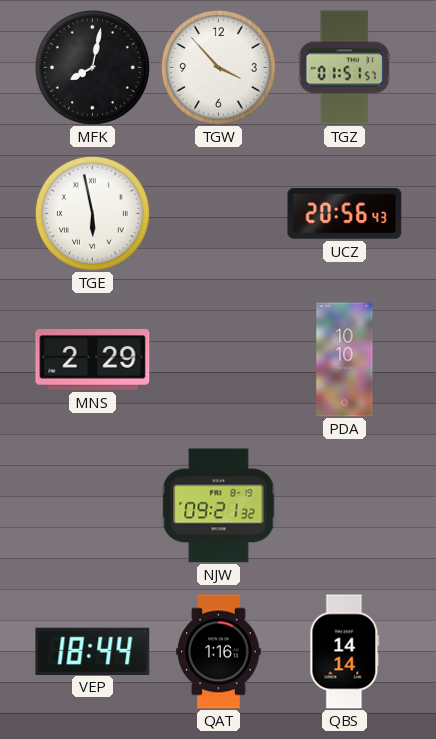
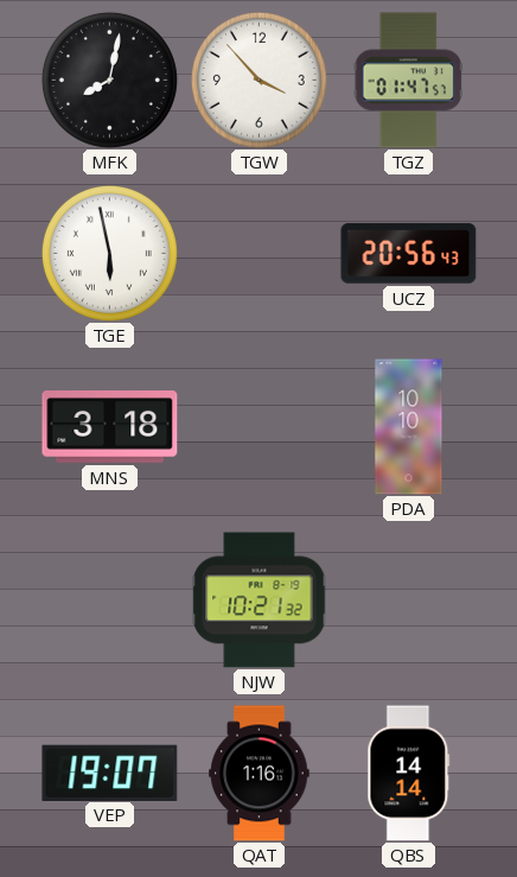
TGZ: 01:51 -> 01:47 (408, 81)
MNS: 2:29 -> 3:18 (110, 427)
NJW: 09:21 -> 10:21 (260, 600)
VEP: 18:44 -> 19:07 (110, 773)
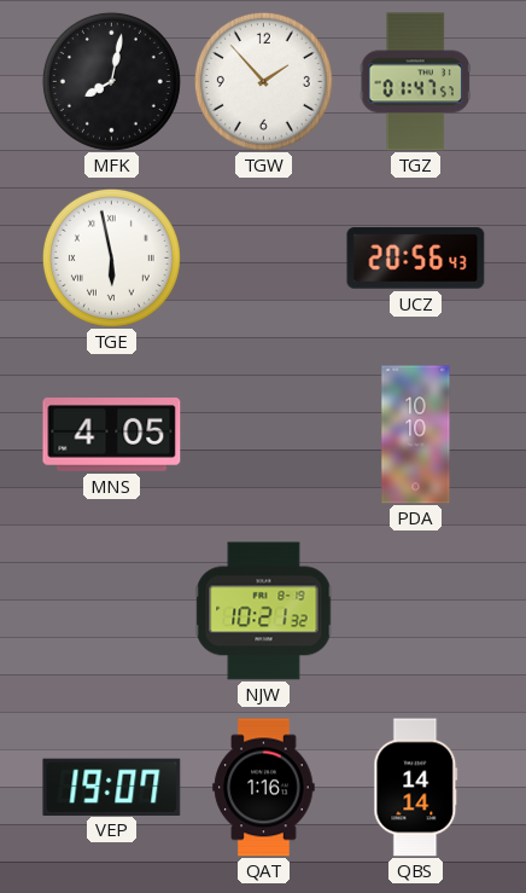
TGW: 3:53 -> 1:53 (263, 81)
MNS: 3:18 -> 4:05 (112, 435)
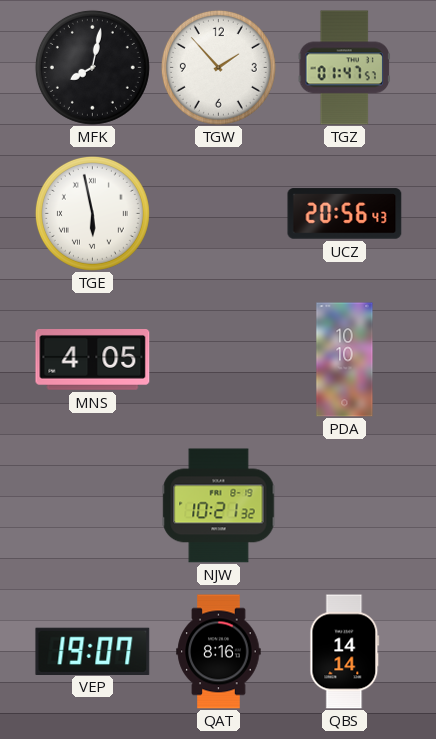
QAT: 1:16 -> 8:16 (219, 652)
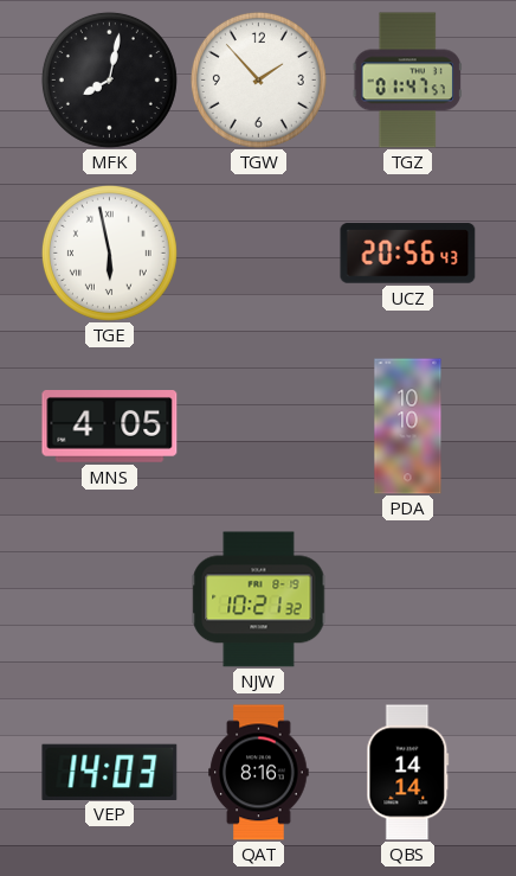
VEP: 19:07 -> 14:03 (110, 772)
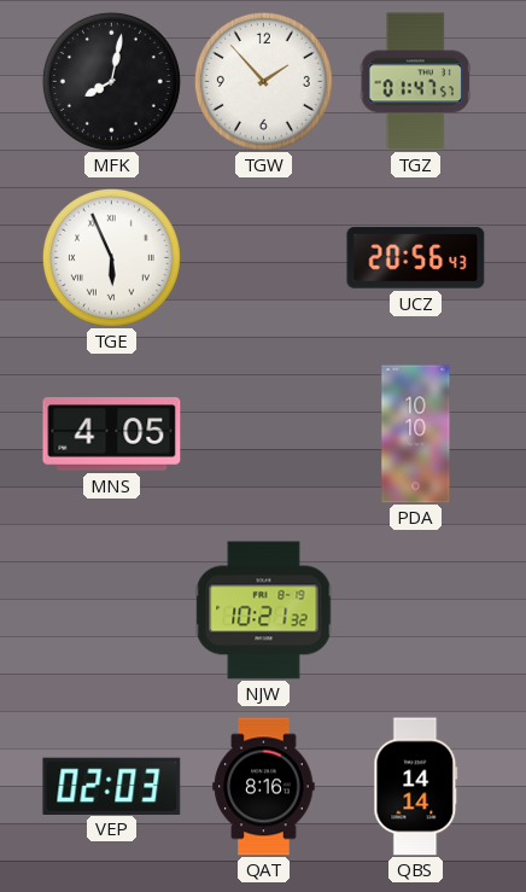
TGE: 5:58 -> 5:56 (111, 257)
VEP: 14:03 -> 02:03 (112, 786)
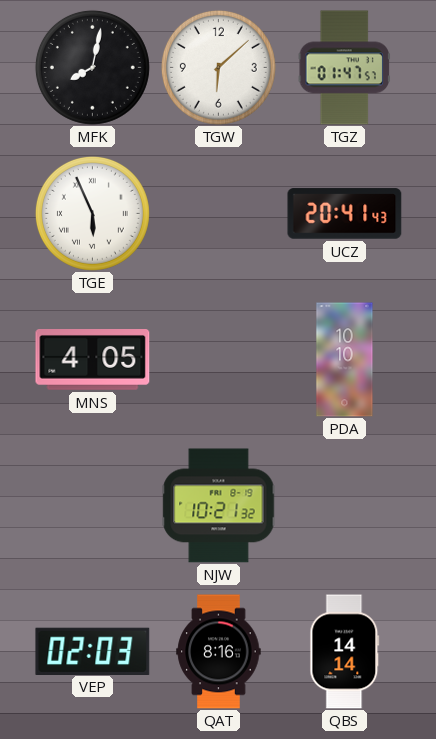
TGW: 1:53 -> 6:08 (218, 67)
UCZ: 20:56 -> 20:41 (345, 214)
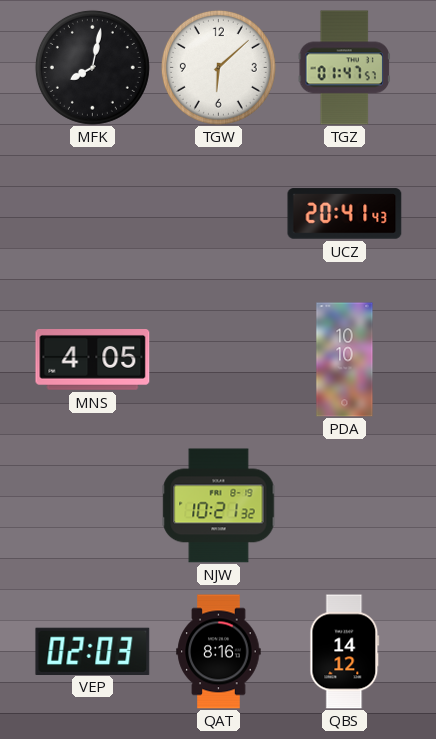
TGE: 5:56 -> none (92, 213)
QBS: 14:14 -> 14:12 (345, 652)
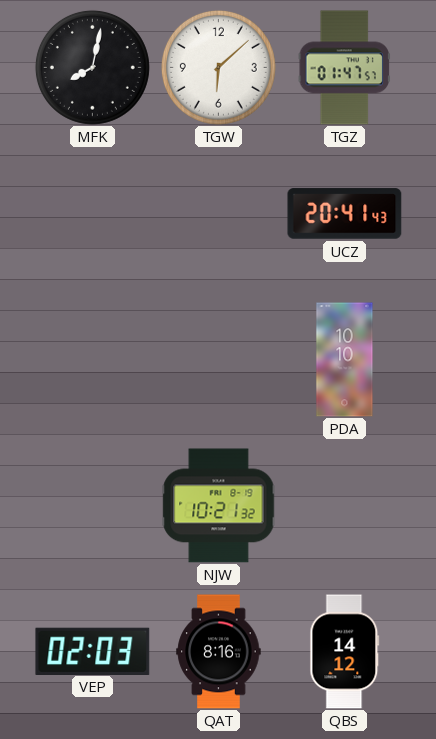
MNS: 4:05 -> none (93, 360)
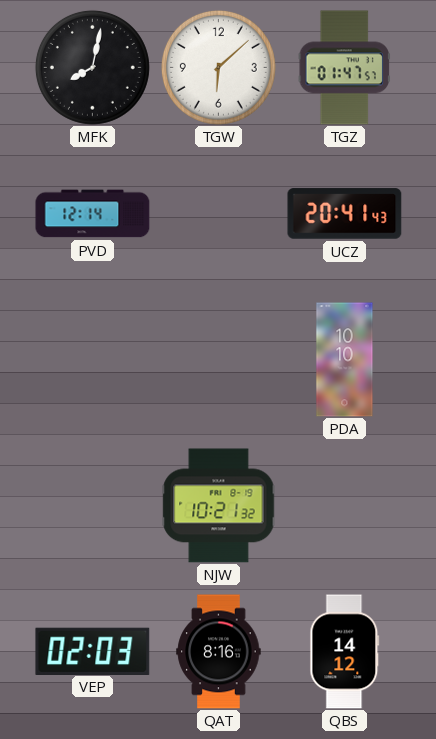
PVD: none -> 12:14 (93, 214)
